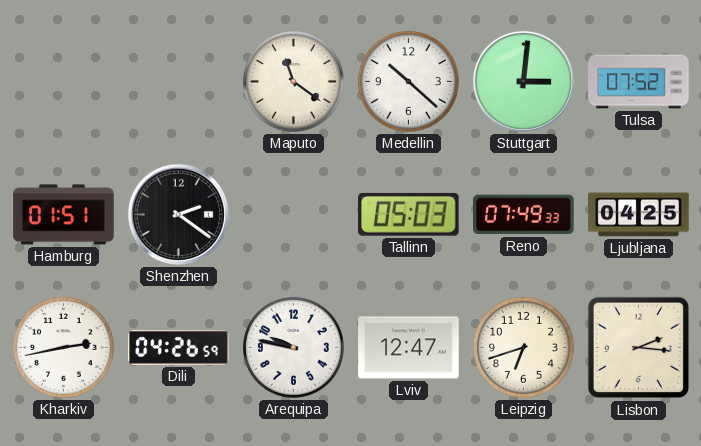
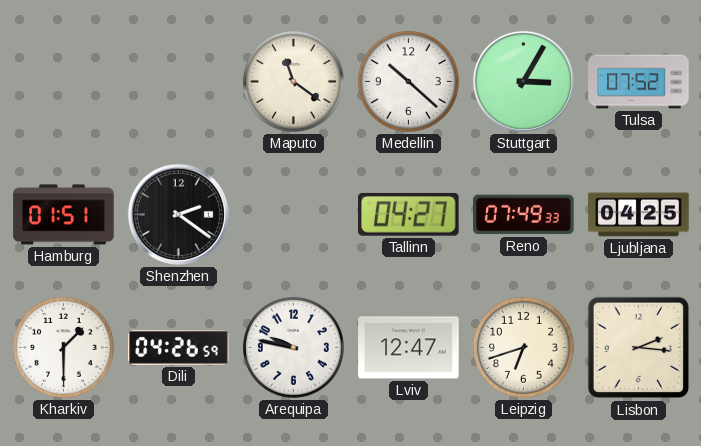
Stuttgart: 3:01 -> 3:05 (523, 81)
Tallinn: 05:03 -> 04:27 (409, 214)
Kharkiv: 2:43 -> 1:30 (63, 347)
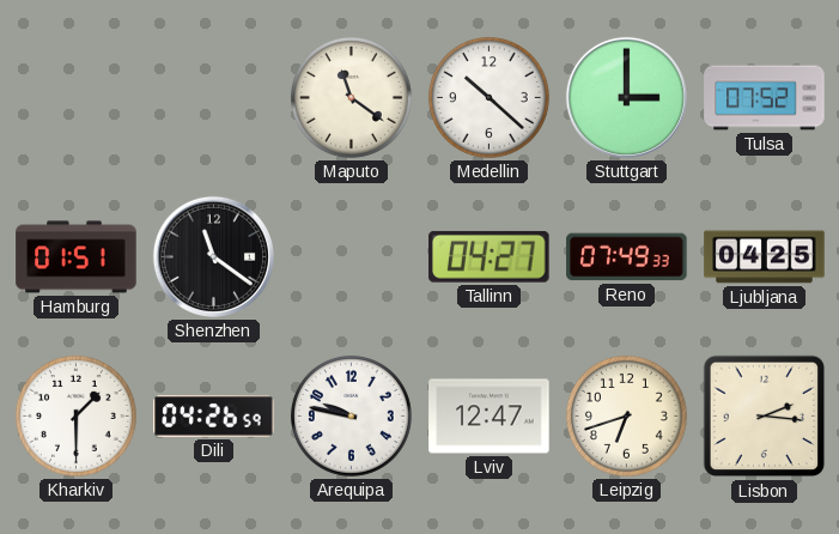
Stuttgart: 3:05 -> 3:00 (626, 97)
Shenzhen: 2:21 -> 11:21 (213, 256)
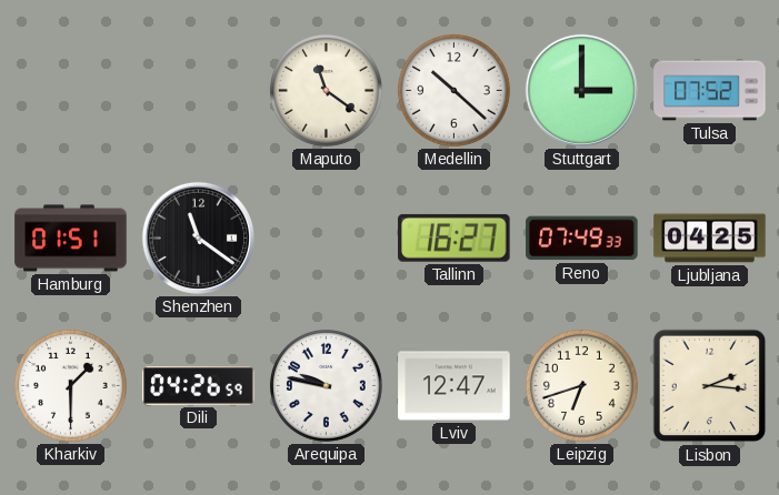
Tallinn: 04:27 -> 16:27 (455, 238)
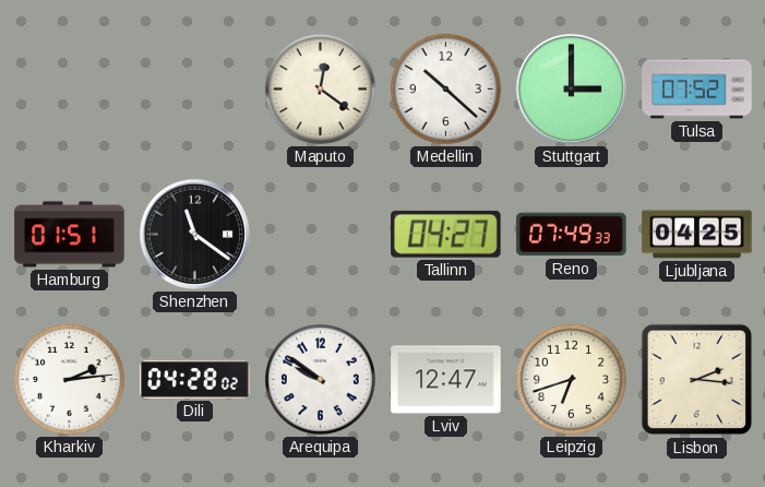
Maputo: 11:21 -> 12:21 (320, 88)
Tallinn: 16:27 -> 04:27 (446, 234)
Kharkiv: 1:30 -> 2:14 (69, 379)
Dili: 04:26 -> 04:28 (195, 380)
Arequipa: 9:47 -> 9:51 (320, 379)
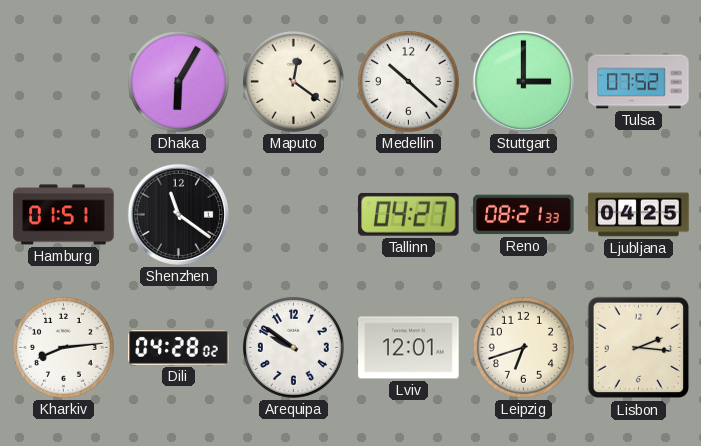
Dhaka: none -> 6:05 (178, 81)
Reno: 07:49 -> 08:21 (524, 215)
Kharkiv: 2:14 -> 8:14 (63, 347)
Lviv: 12:47 -> 12:01 (409, 348)
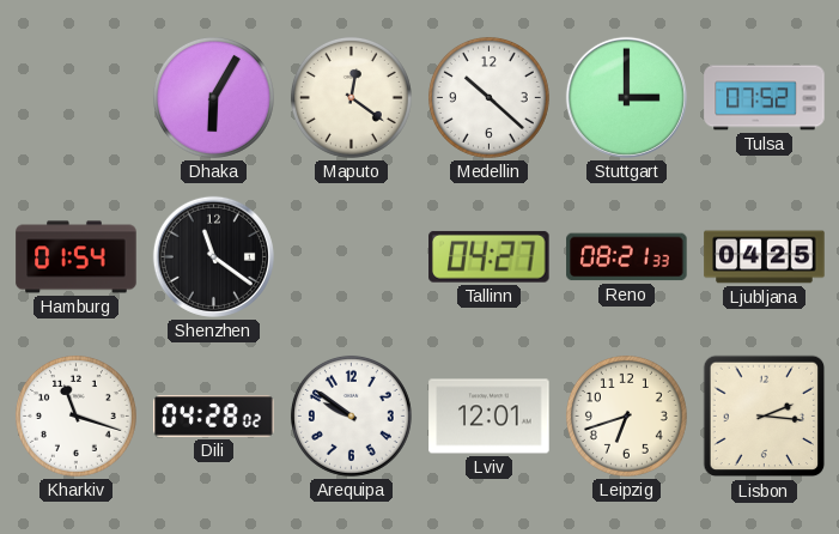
Hamburg: 01:51 -> 01:54 (77, 257)
Kharkiv: 8:14 -> 11:18 (75, 415)
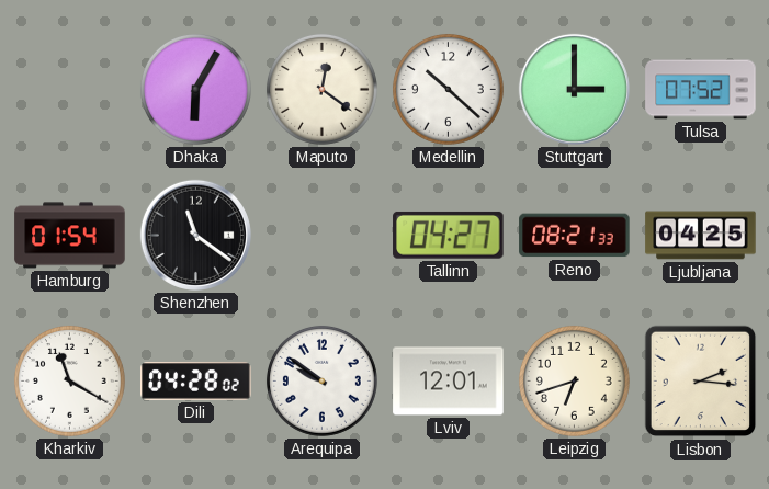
Kharkiv: 11:18 -> 11:20 (69, 380)
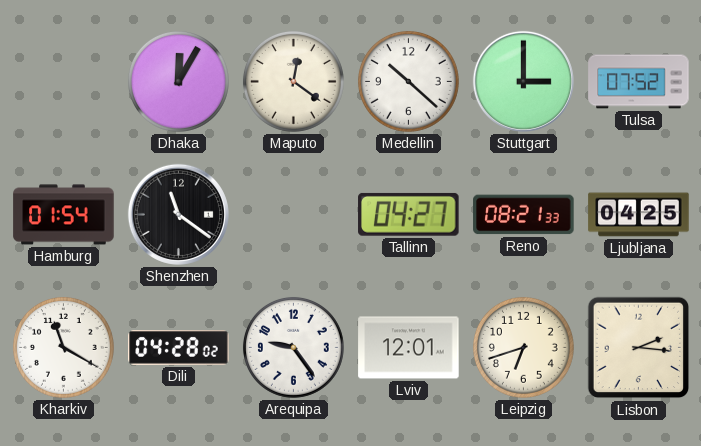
Dhaka: 6:05 -> 12:05 (178, 81)
Arequipa: 9:51 -> 9:24 (293, 347)
